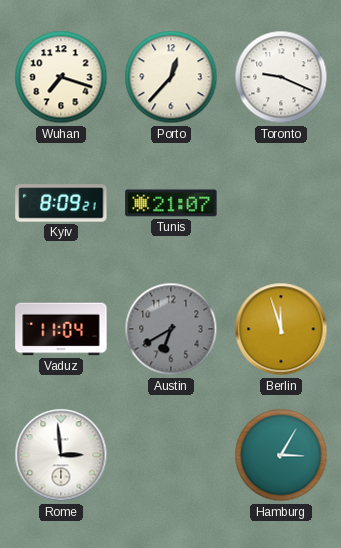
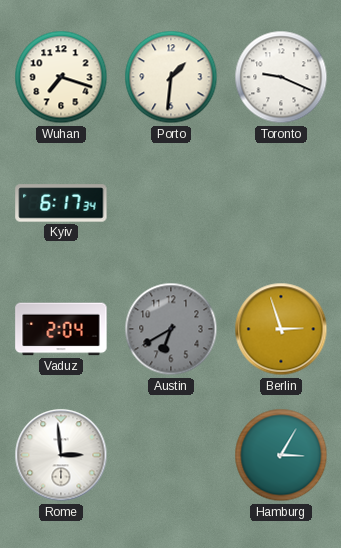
Porto: 12:37 -> 1:31 (171, 77)
Kyiv: 8:09 -> 6:17 (61, 203)
Tunis: 21:07 -> none (171, 203)
Vaduz: 11:04 -> 2:04 (61, 329)
Berlin: 11:57 -> 2:57 (281, 329)
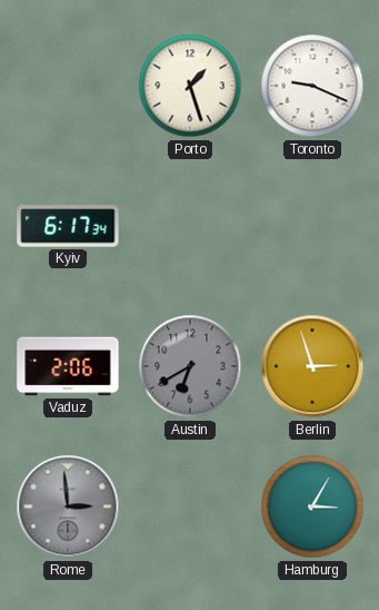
Wuhan: 7:18 -> none (61, 77)
Porto: 1:31 -> 1:27 (190, 86)
Vaduz: 2:04 -> 2:06 (68, 366)
Rome dial: white -> grey (68, 506)
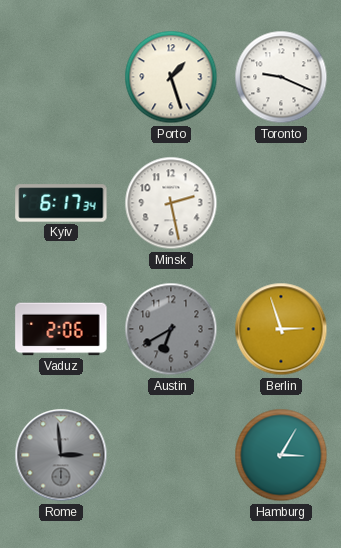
Minsk: none -> 2:28 (171, 203)
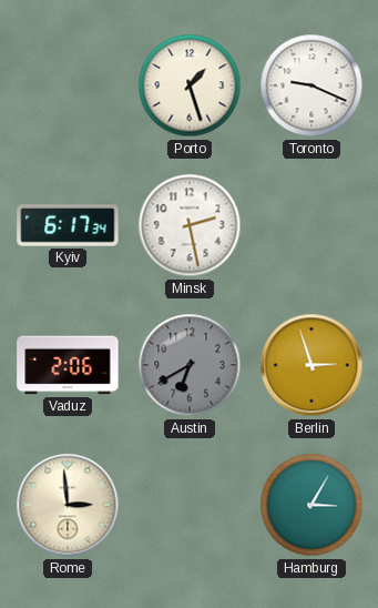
Rome dial: grey -> cream (68, 505)
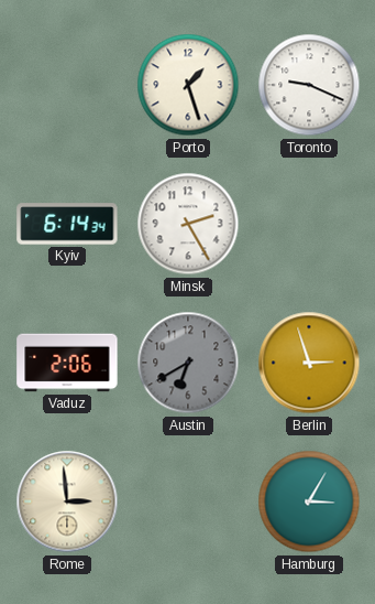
Kyiv: 6:17 -> 6:14 (67, 224)
Minsk: 2:28 -> 2:25 (188, 224)
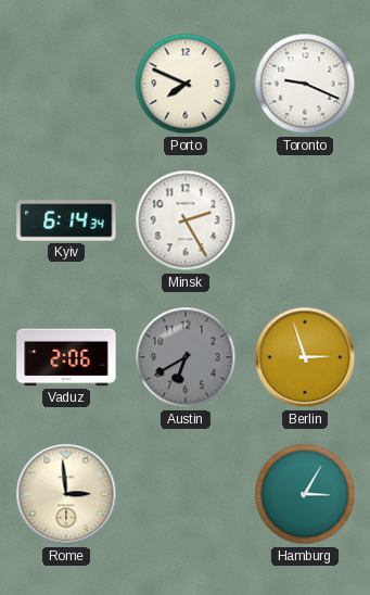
Porto: 1:27 -> 7:49 (186, 84)
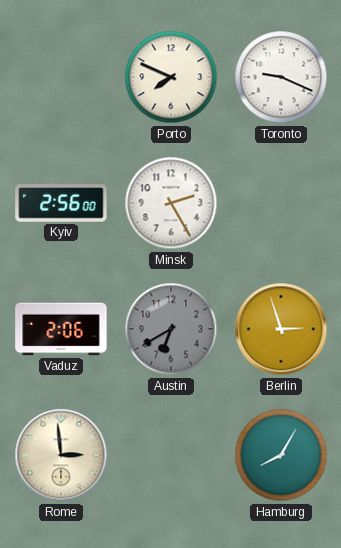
Kyiv: 6:14 -> 2:56 (61, 203)
Hamburg: 3:05 -> 8:05 (281, 455)
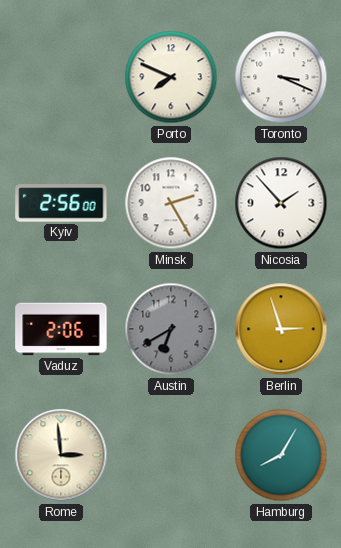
Toronto: 9:19 -> 3:19 (281, 77)
Nicosia: none -> 1:53 (281, 203)
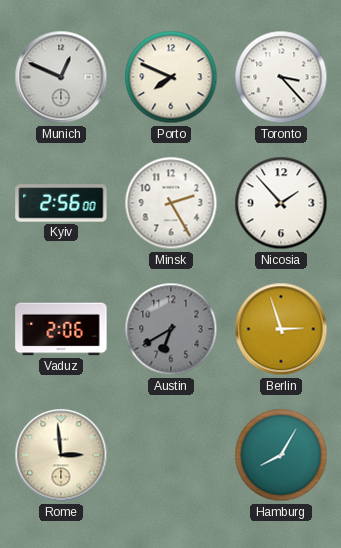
Munich: none -> 12:49 (61, 77)
Toronto: 3:19 -> 3:23 (281, 77)
